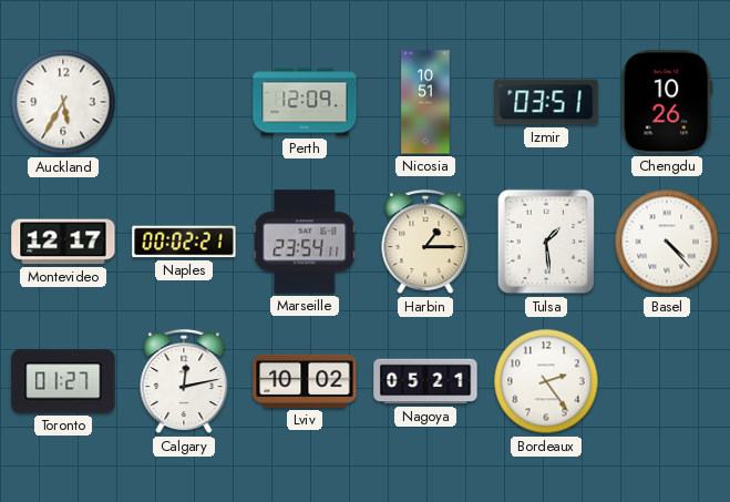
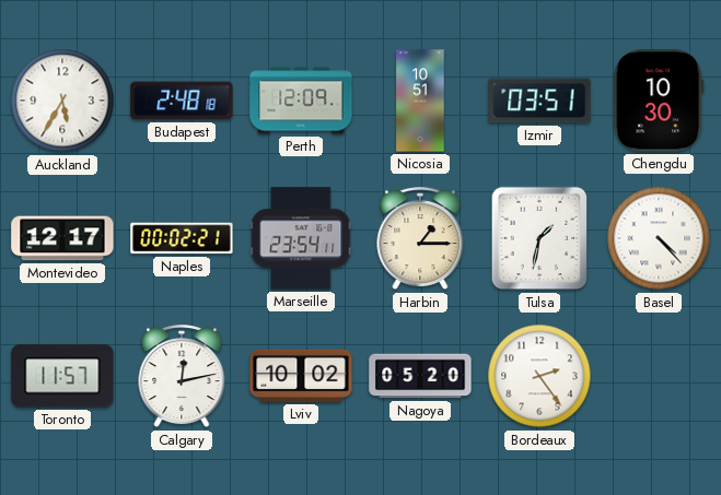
Budapest: none -> 2:48 (182, 101)
Chengdu: 10:26 -> 10:30 (659, 101)
Tulsa: 1:29 -> 1:32 (539, 238)
Toronto: 01:27 -> 11:57 (62, 376)
Nagoya: 05:21 -> 05:20 (420, 376)
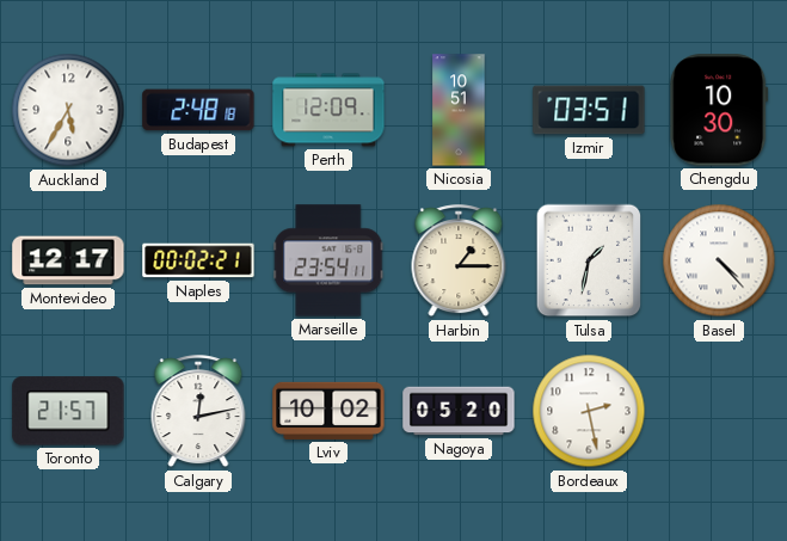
Toronto: 11:57 -> 21:57 (68, 411)
Bordeaux: 2:24 -> 2:28 (589, 411)
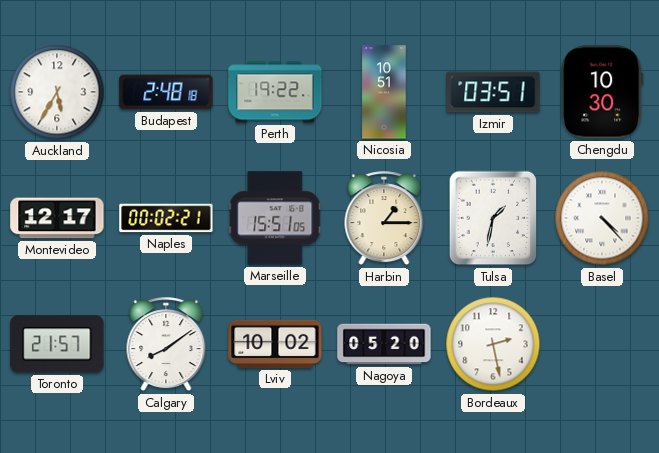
Perth: 12:09 -> 19:22 (275, 92)
Marseille: 23:54 -> 15:51 (275, 218)
Calgary: 12:13 -> 8:09 (166, 345)
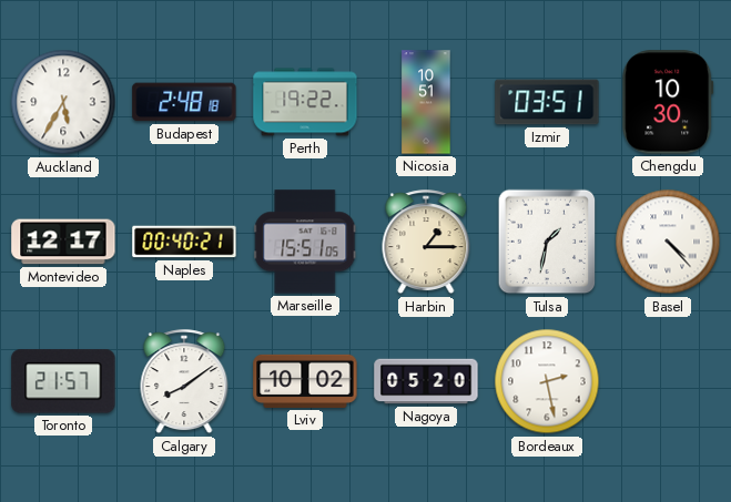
Naples: 00:02 -> 00:40 (184, 242)
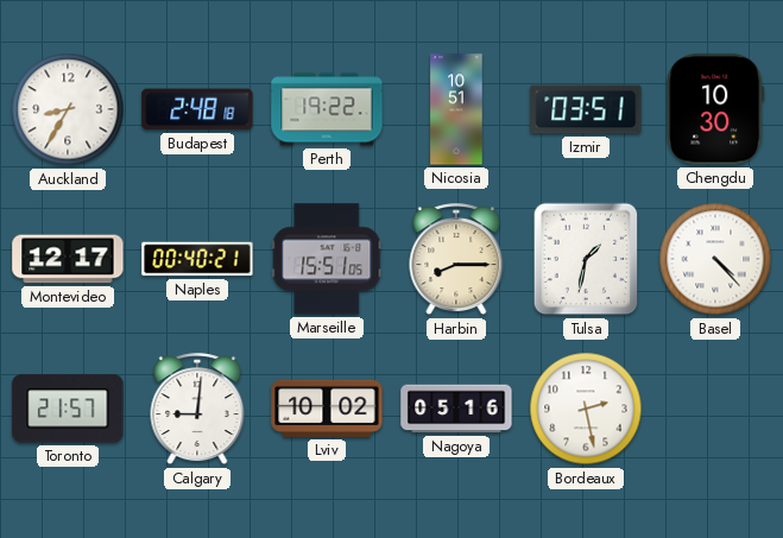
Auckland: 5:35 -> 8:35 (68, 109)
Harbin: 1:15 -> 8:15 (456, 260)
Calgary: 8:09 -> 9:01 (197, 410)
Nagoya: 05:20 -> 05:16 (456, 409)
